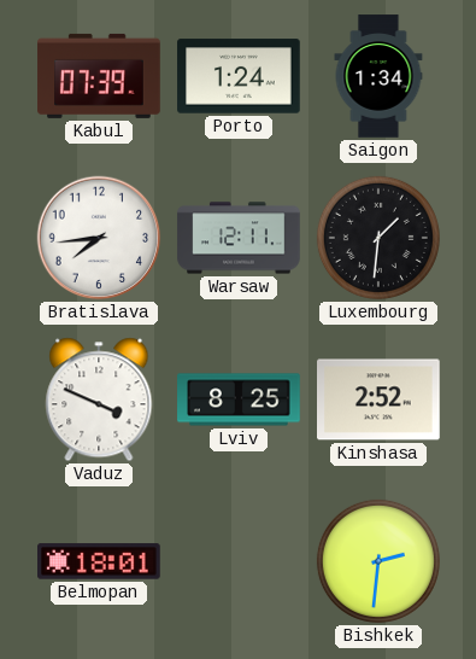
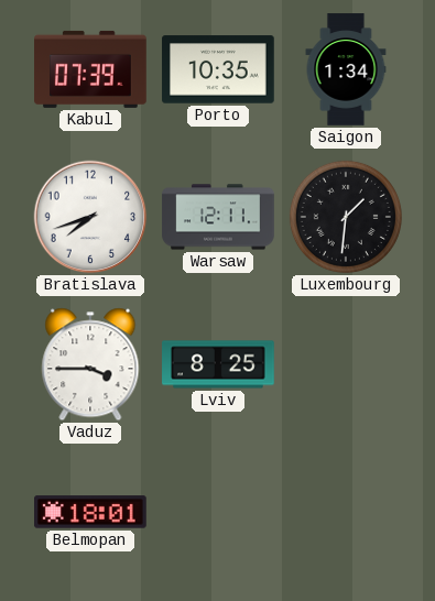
Porto: 1:24 -> 10:35 (218, 69)
Bratislava: 7:44 -> 7:42 (90, 217)
Vaduz: 3:49 -> 3:45 (90, 364)
Kinshasa: 2:52 -> none (380, 400)
Bishkek: 2:31 -> none (378, 561)
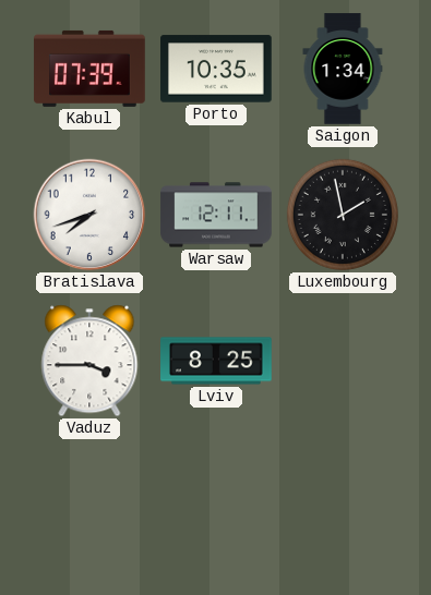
Luxembourg: 1:31 -> 1:58 (343, 215)
Belmopan: 18:01 -> none (91, 512)
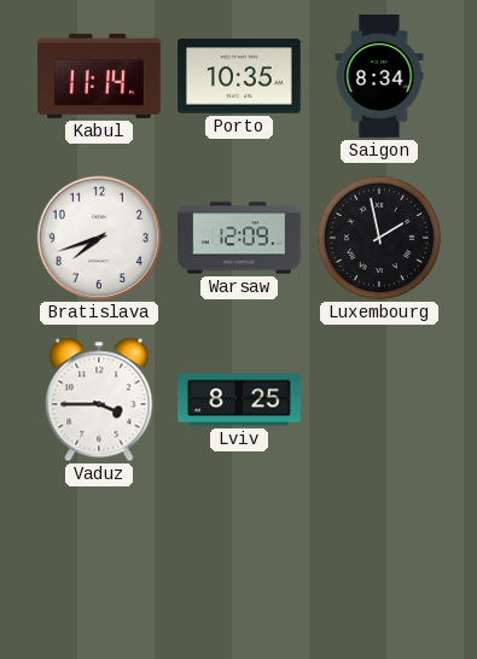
Kabul: 07:39 -> 11:14 (99, 76)
Saigon: 1:34 -> 8:34 (379, 76)
Warsaw: 12:11 -> 12:09 (239, 238)
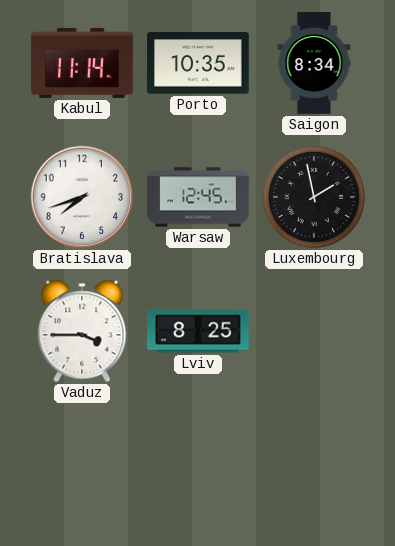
Warsaw: 12:09 -> 12:45 (198, 197)
